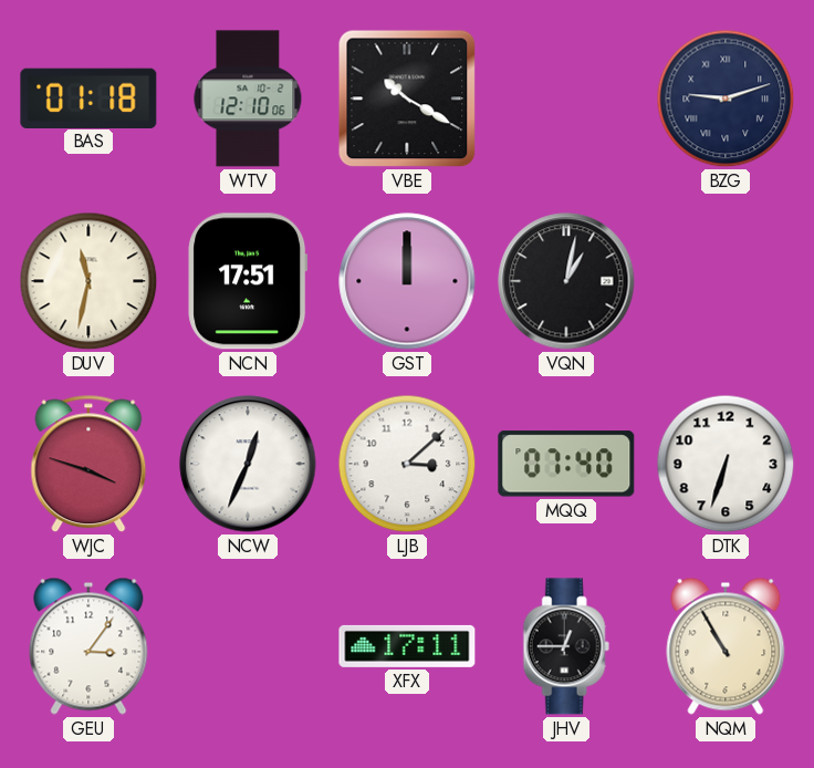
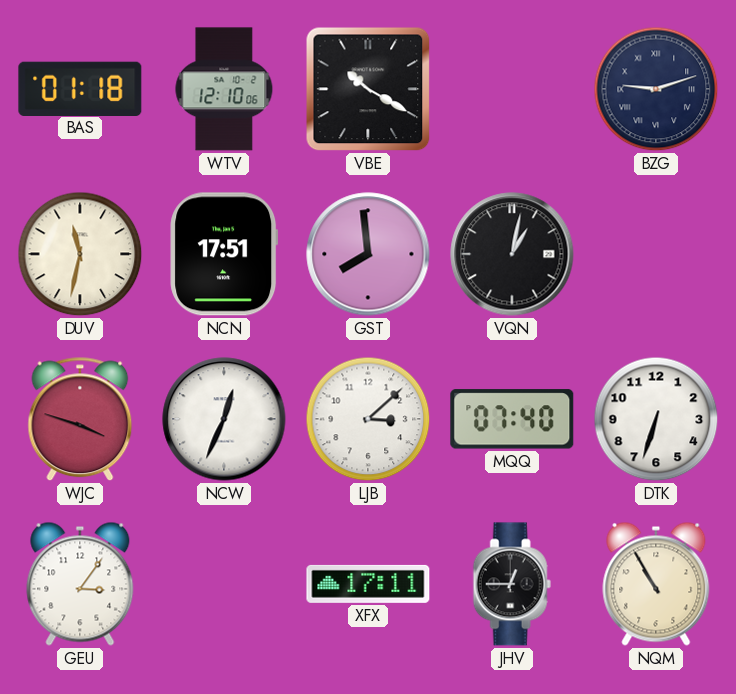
GST: 12:00 -> 7:59 (368, 254)
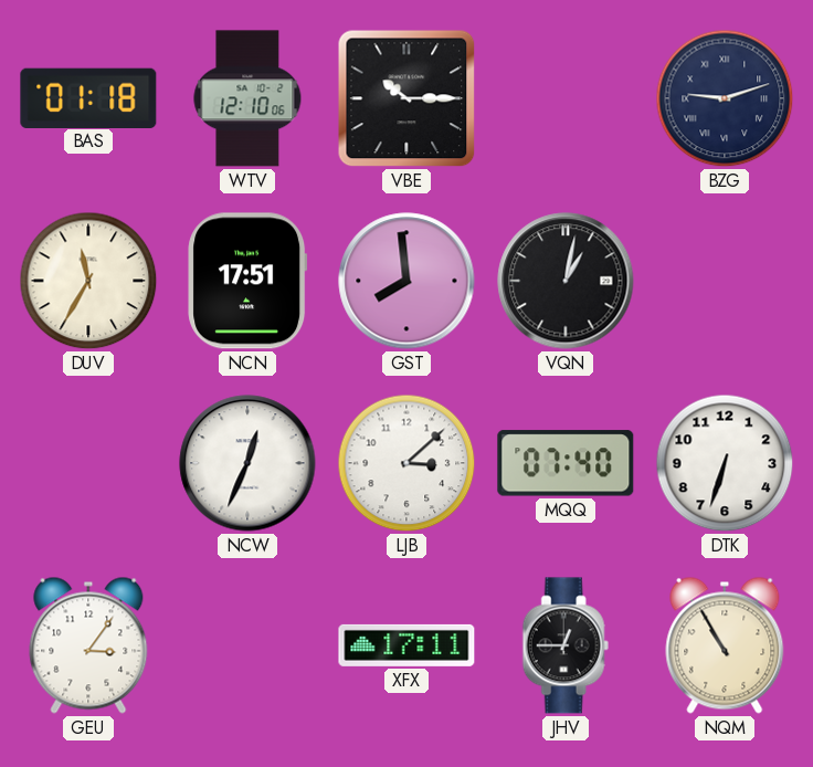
VBE: 10:20 -> 10:15 (406, 98)
DUV: 11:32 -> 11:35 (88, 281)
WJC: 3:48 -> none (80, 419)
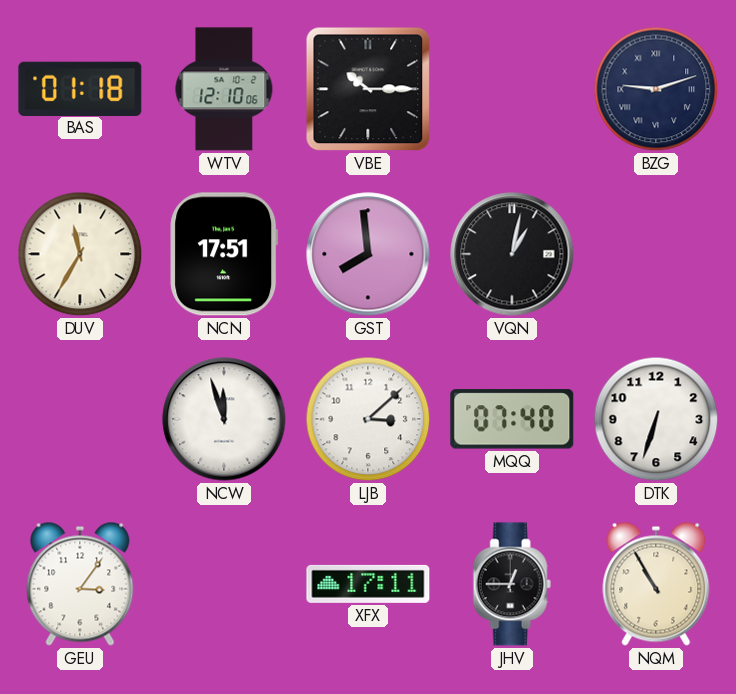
NCW: 12:34 -> 11:57 (224, 419)
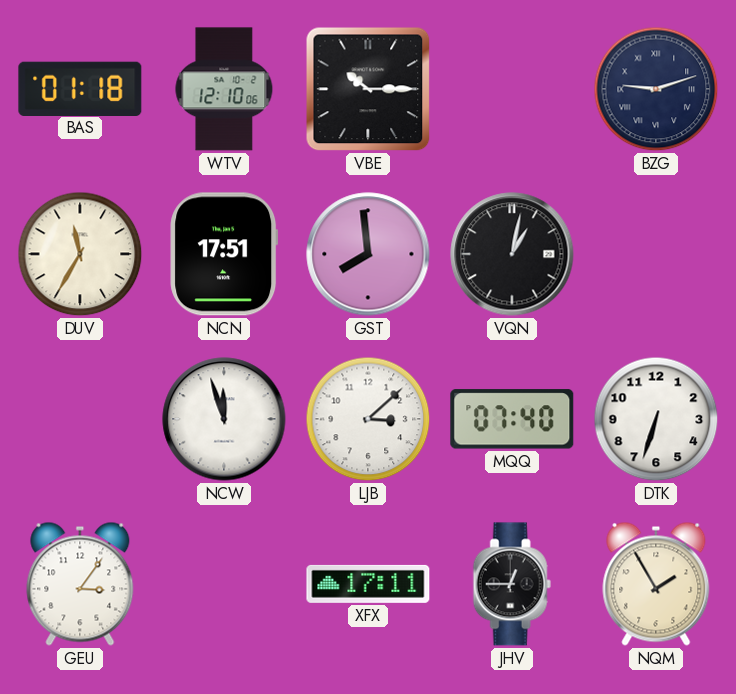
NQM: 10:55 -> 1:55 (656, 584)
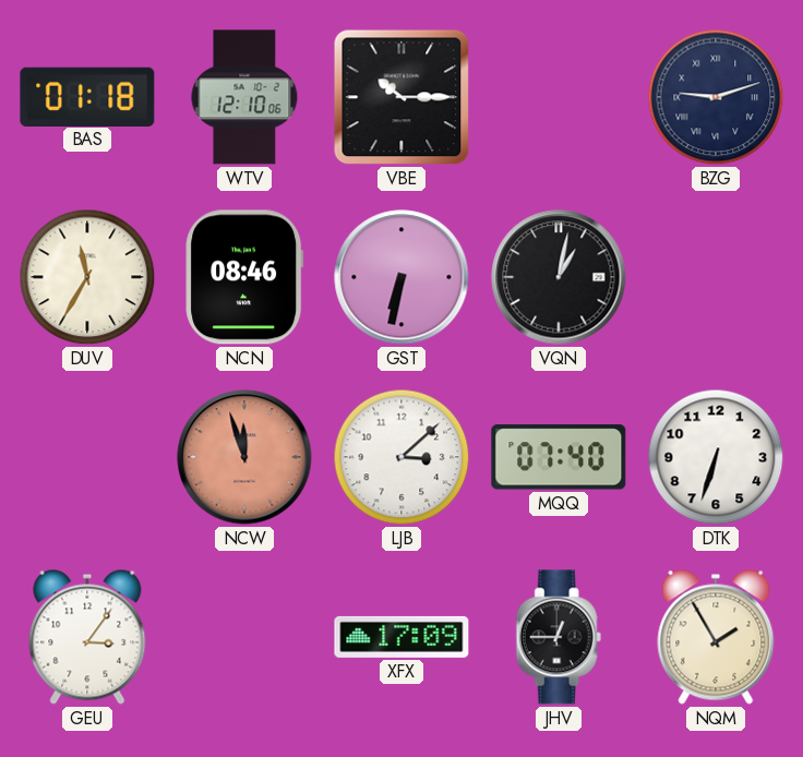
NCN: 17:51 -> 08:46 (244, 277)
GST: 7:59 -> 6:32 (401, 277)
NCW dial: white -> salmon (244, 457)
XFX: 17:11 -> 17:09 (401, 637)
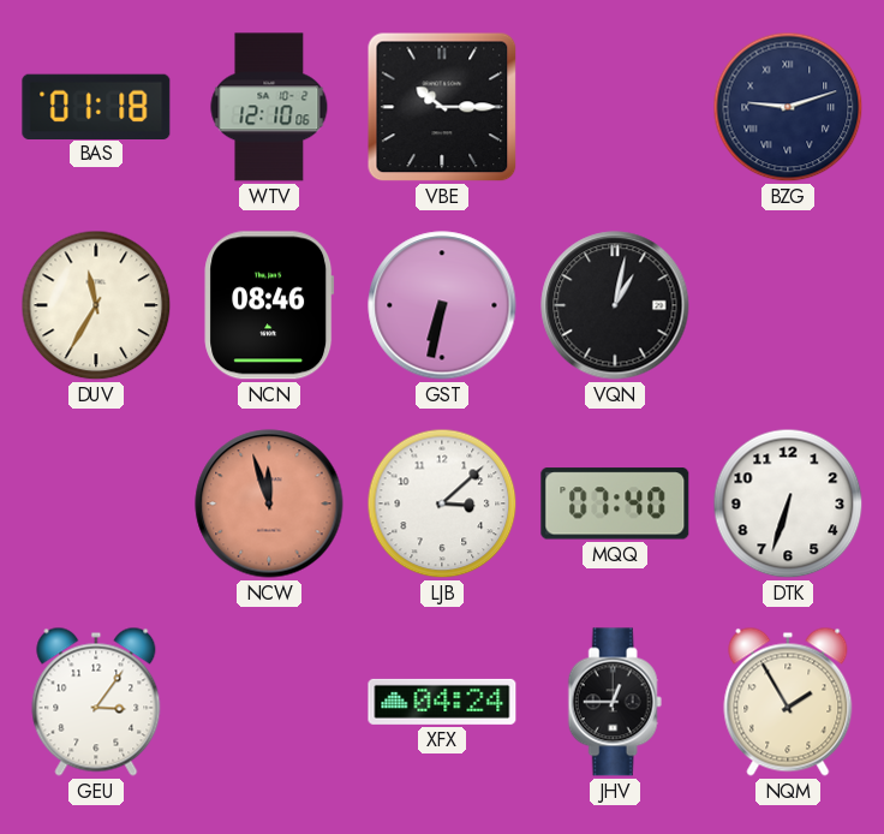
XFX: 17:09 -> 04:24 (442, 702)
